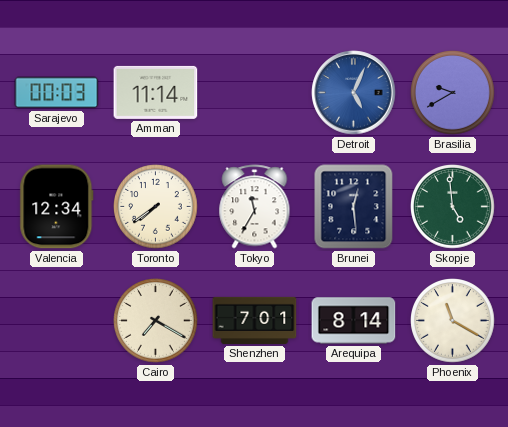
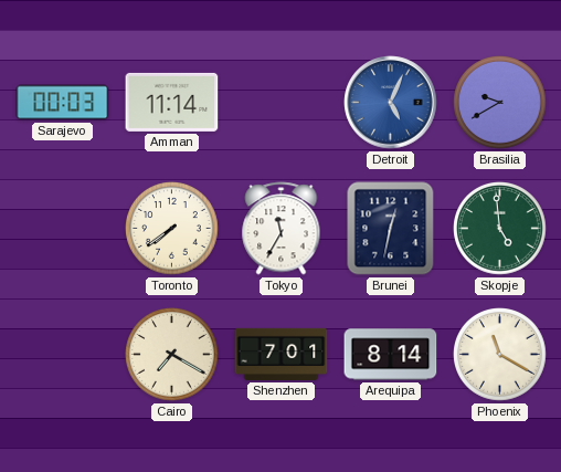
Valencia: 12:34 -> none (57, 207)
Brunei: 12:29 -> 12:32 (391, 229)
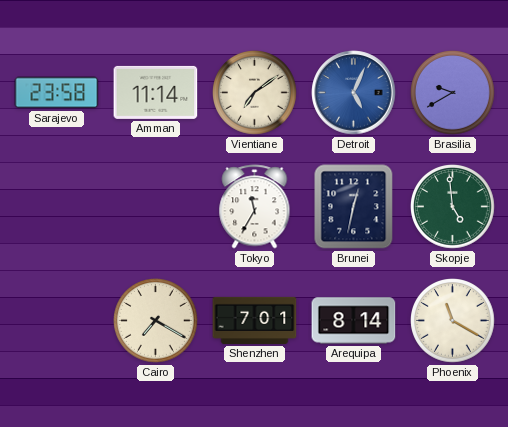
Sarajevo: 00:03 -> 23:58 (57, 93)
Vientiane: none -> 7:09 (255, 93)
Toronto: 7:39 -> none (172, 229)
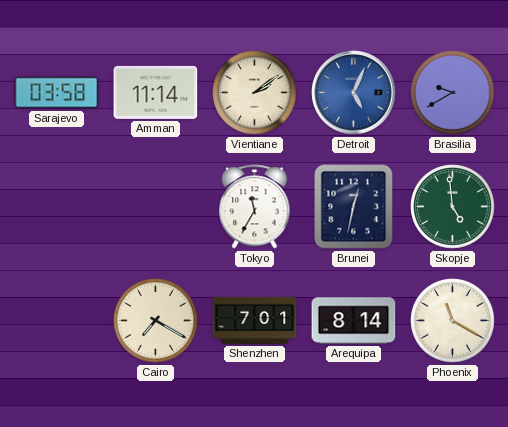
Sarajevo: 23:58 -> 03:58 (57, 93)
Vientiane: 7:09 -> 2:09 (255, 93)
